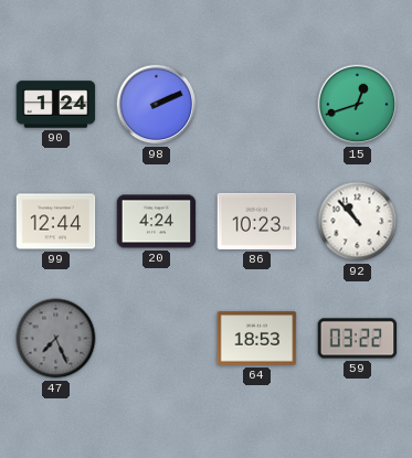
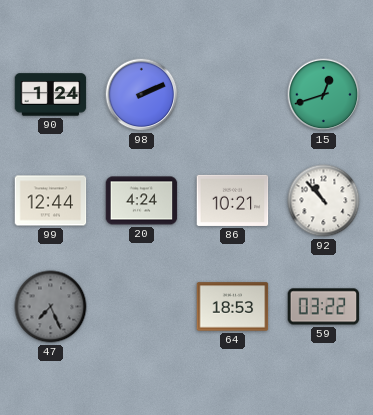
86: 10:23 -> 10:21 (233, 200)
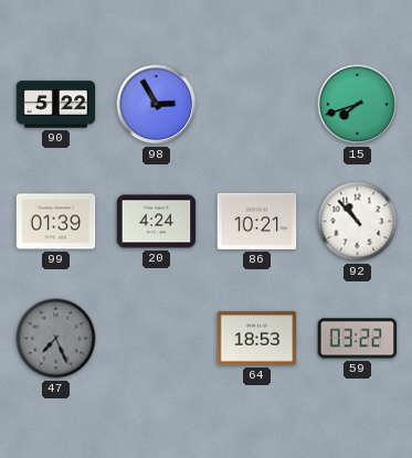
90: 1:24 -> 5:22 (56, 105)
98: 2:11 -> 2:55 (157, 105)
15: 12:42 -> 7:42 (358, 105)
99: 12:44 -> 01:39 (56, 222)
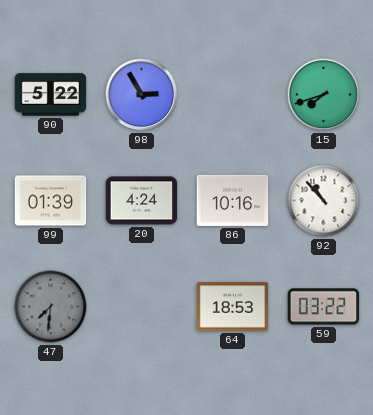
86: 10:21 -> 10:16 (233, 200)
47: 7:26 -> 7:31 (51, 307)
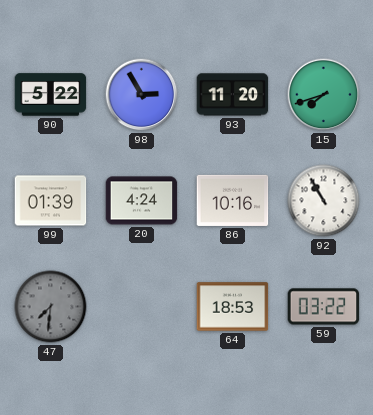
93: none -> 11:20 (233, 95)
92: 10:53 -> 10:55 (324, 201)
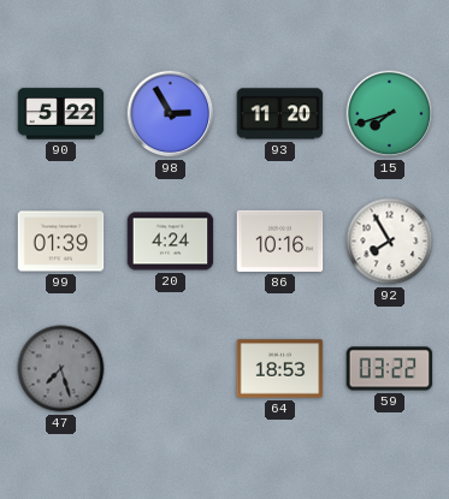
92: 10:55 -> 7:55 (390, 242)
47: 7:31 -> 7:27 (61, 369)
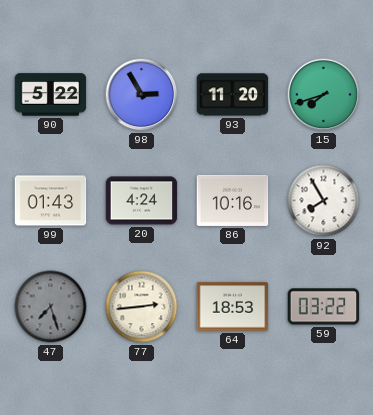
99: 01:39 -> 01:43 (51, 201)
77: none -> 2:44 (142, 307)
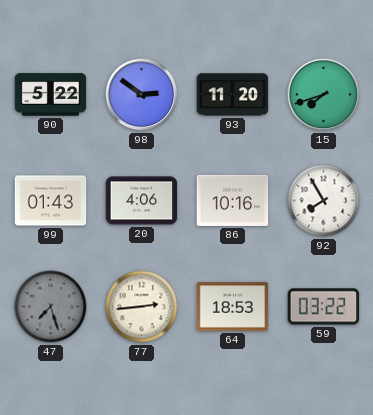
98: 2:55 -> 2:51 (142, 95)
20: 4:24 -> 4:06 (142, 201)
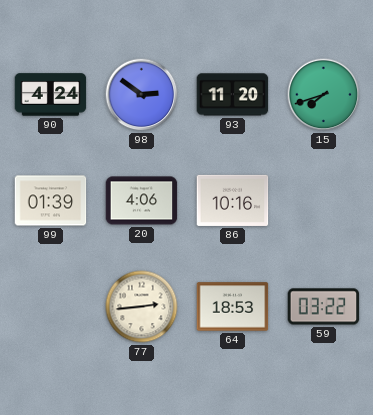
90: 5:22 -> 4:24 (51, 95)
99: 01:43 -> 01:39 (51, 201)
92: 7:55 -> none (324, 201)
47: 7:27 -> none (51, 307)
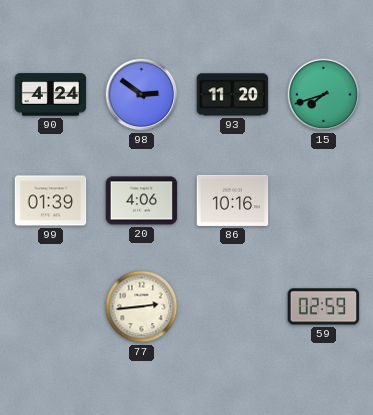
64: 18:53 -> none (233, 307)
59: 03:22 -> 02:59 (324, 307)
